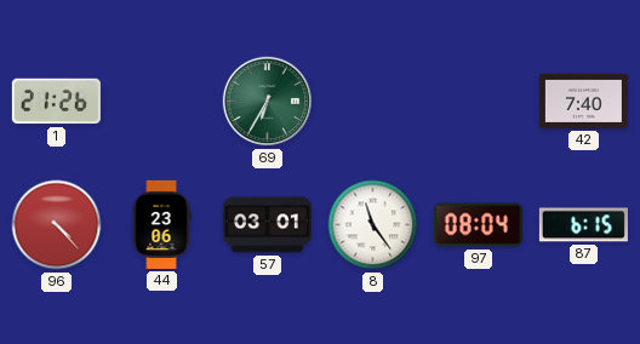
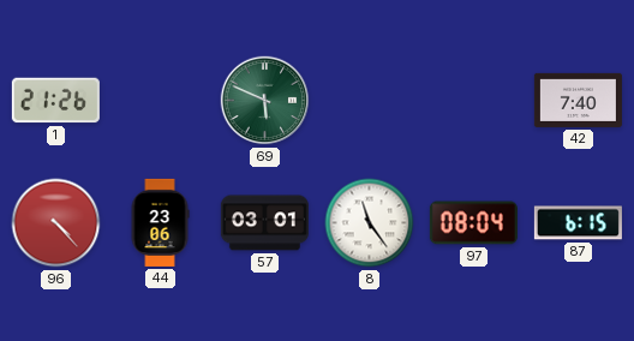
69: 6:35 -> 5:49 (265, 101)
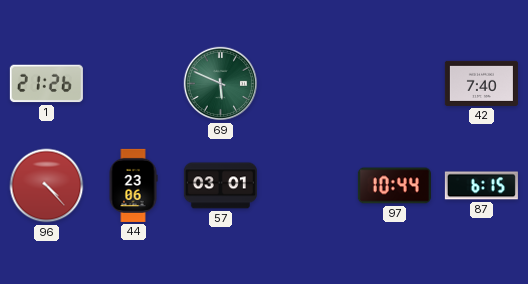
8: 11:24 -> none (370, 223)
97: 08:04 -> 10:44 (394, 186)
